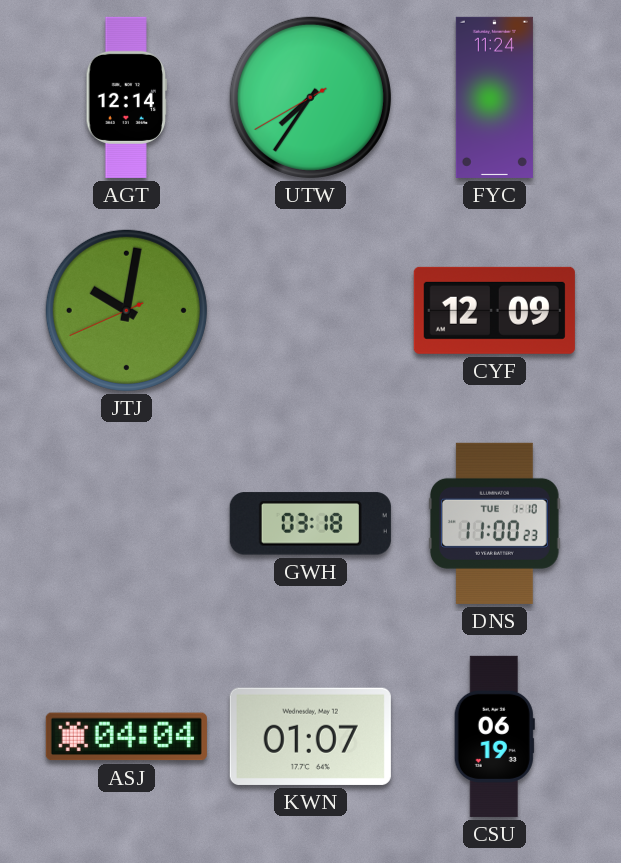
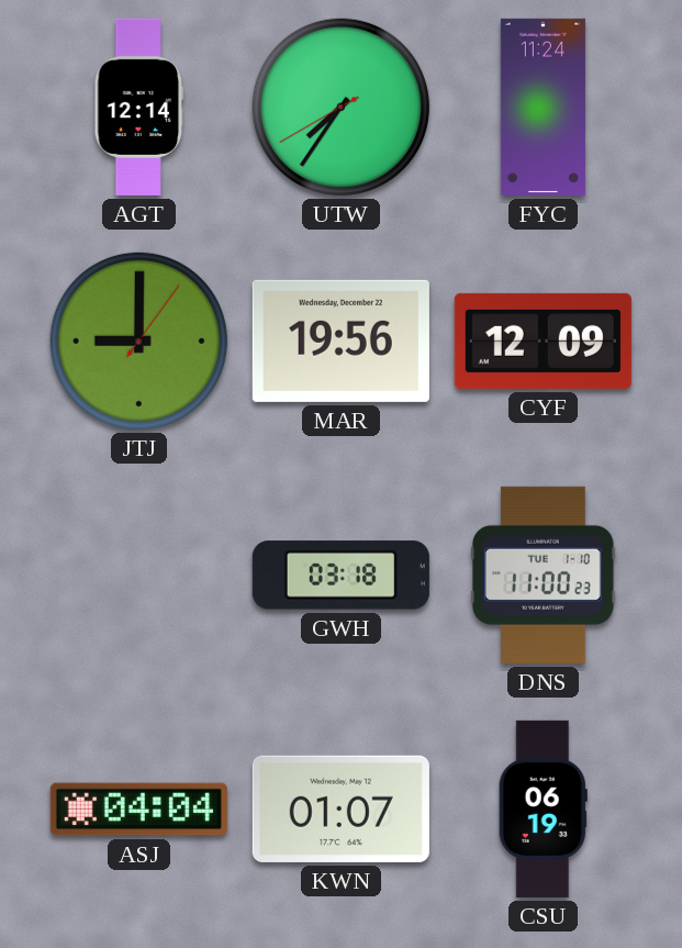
JTJ: 10:01 -> 9:00 (138, 341)
MAR: none -> 19:56 (340, 341)
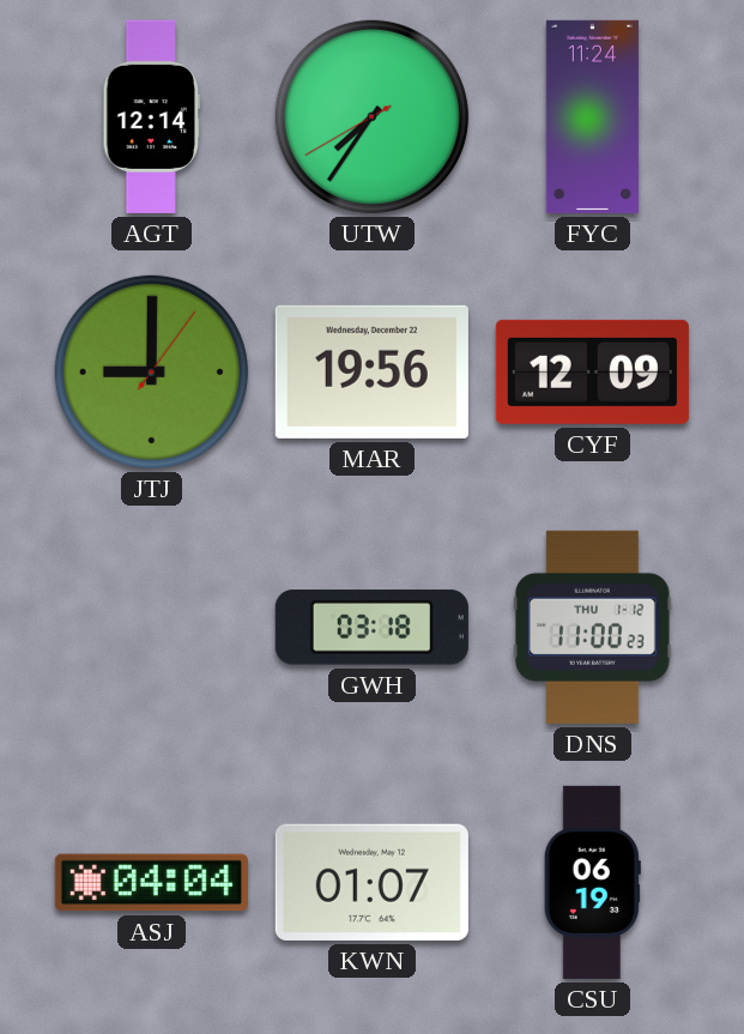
DNS date: TUE 1-10 -> THU 1-12 (592, 627)
